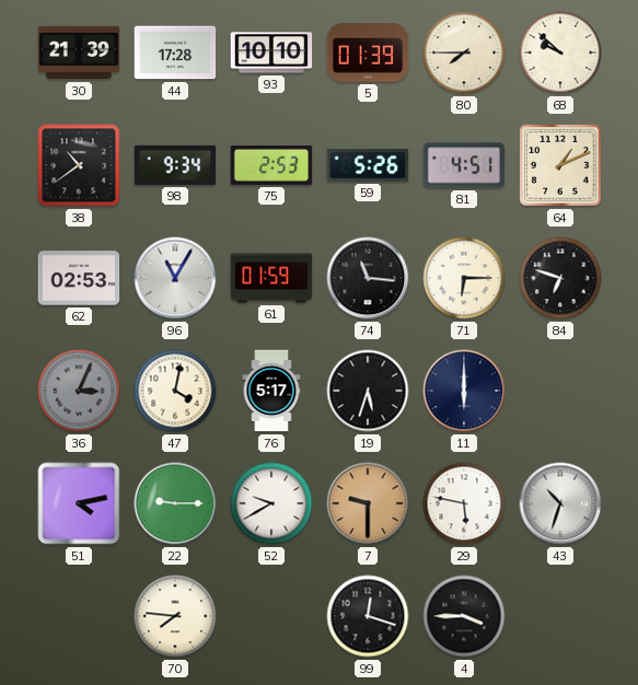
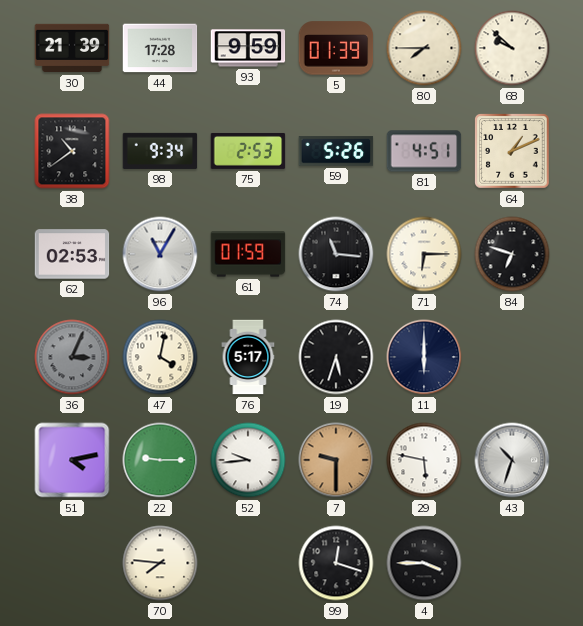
93: 10:10 -> 9:59 (248, 48)
52: 9:40 -> 9:44 (248, 460)
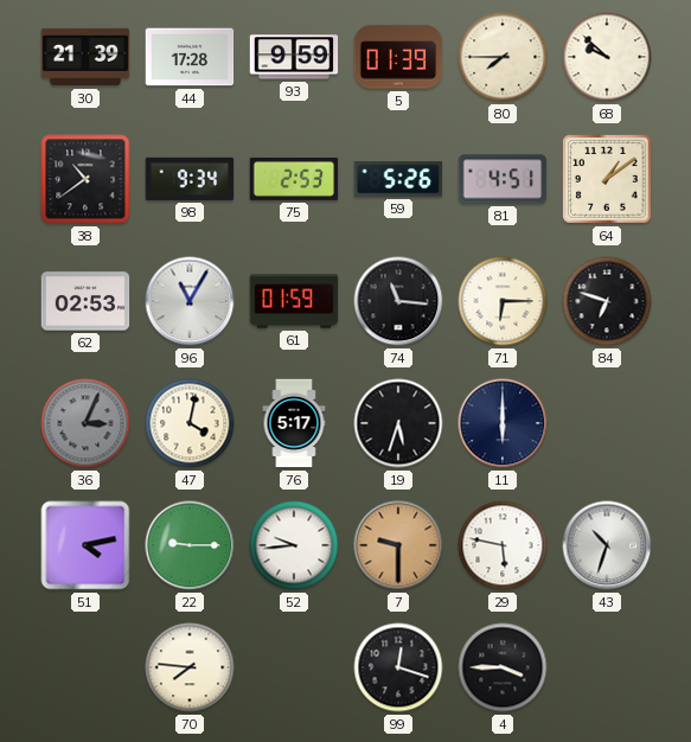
64: 1:11 -> 1:09 (607, 179)
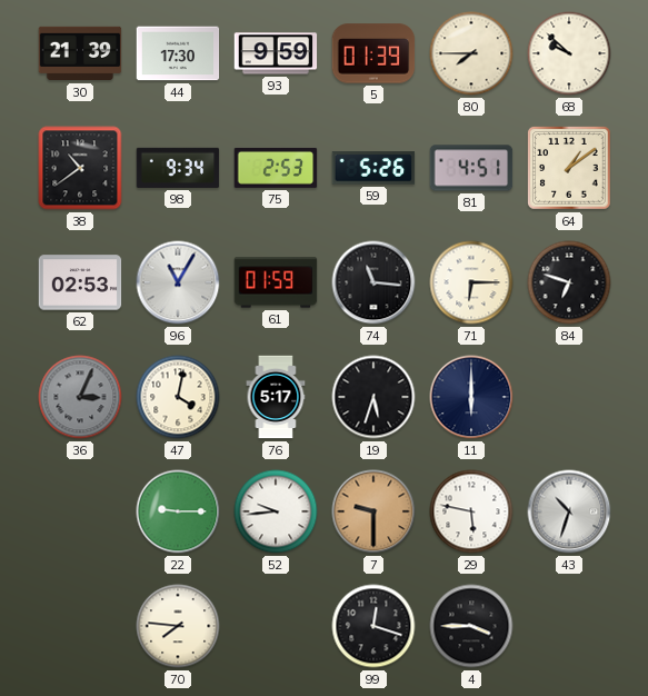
44: 17:28 -> 17:30 (178, 53)
51: 4:13 -> none (85, 545)
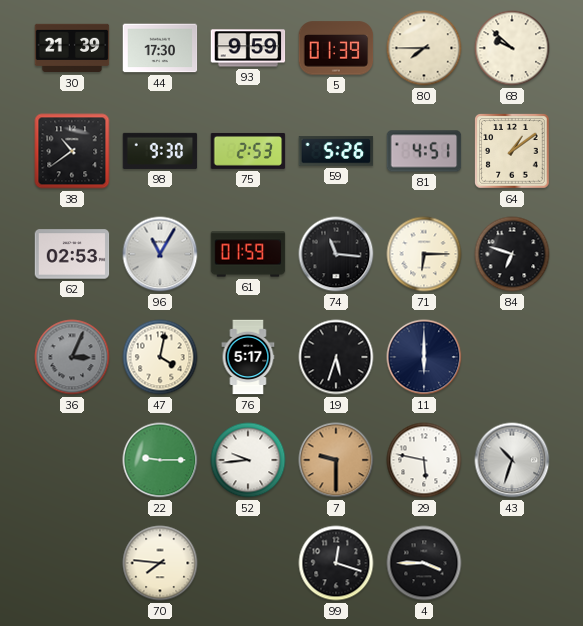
98: 9:34 -> 9:30 (160, 151)
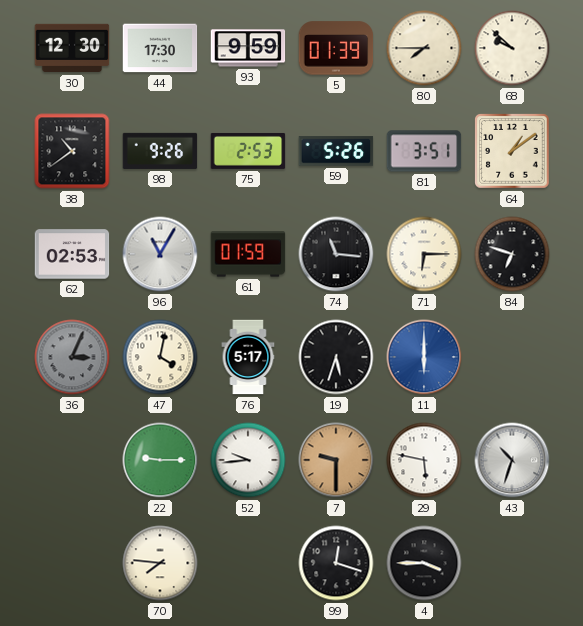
30: 21:39 -> 12:30 (72, 48)
98: 9:30 -> 9:26 (160, 151)
81: 4:51 -> 3:51 (424, 151)
11 dial: navy -> blue (424, 357)
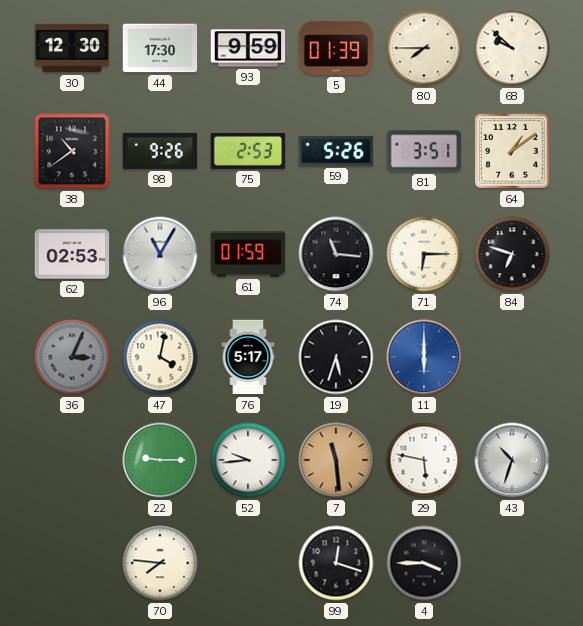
7: 9:30 -> 11:29 (336, 460)
